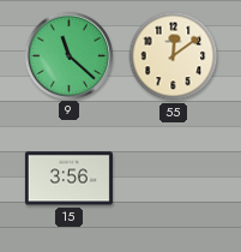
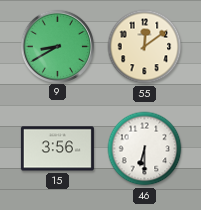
9: 11:22 -> 8:40 (57, 46)
46: none -> 6:30 (145, 149)
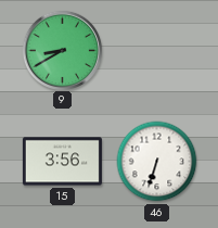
55: 12:09 -> none (145, 47)
46: 6:30 -> 6:33 (157, 162)
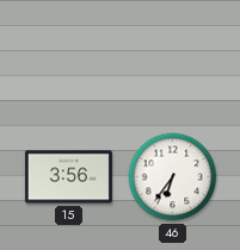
9: 8:40 -> none (62, 50)
46: 6:33 -> 6:36 (173, 177)
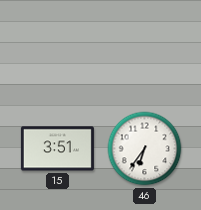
15: 3:56 -> 3:51 (57, 149)
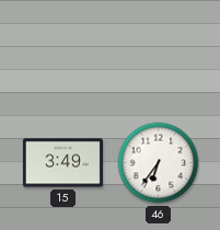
15: 3:51 -> 3:49 (62, 163)
